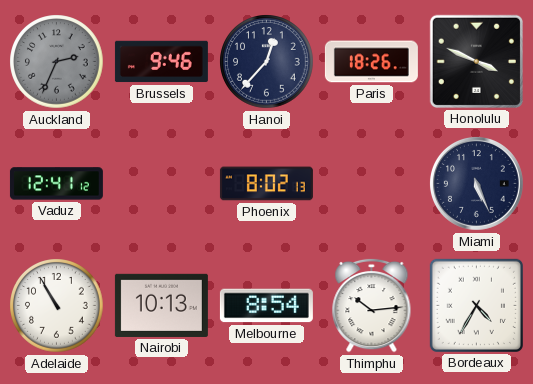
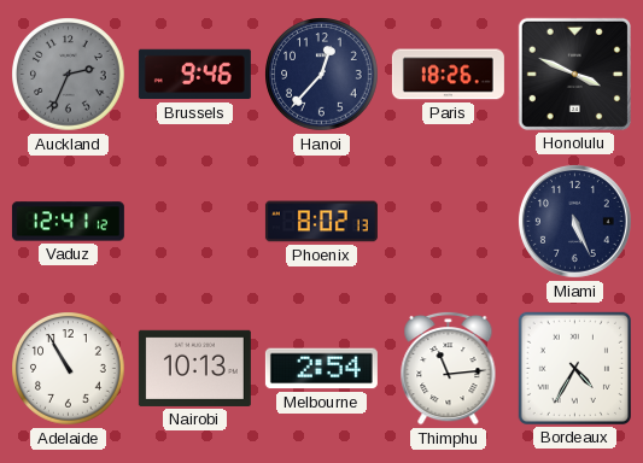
Melbourne: 8:54 -> 2:54 (321, 369)
Thimphu: 10:14 -> 11:14 (449, 368)
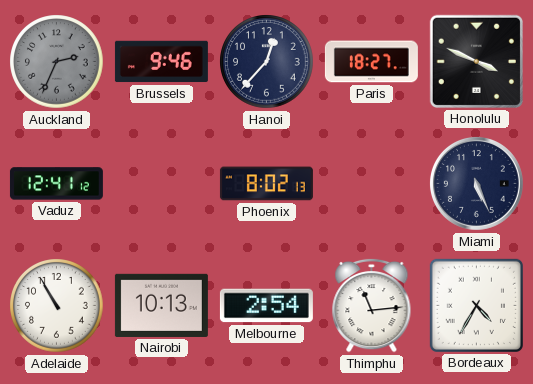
Paris: 18:26 -> 18:27 (371, 62)
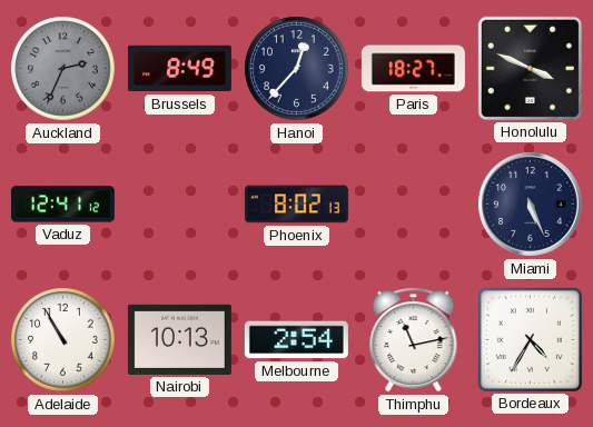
Brussels: 9:46 -> 8:49 (179, 69)
Thimphu: 11:14 -> 11:13 (414, 339)
